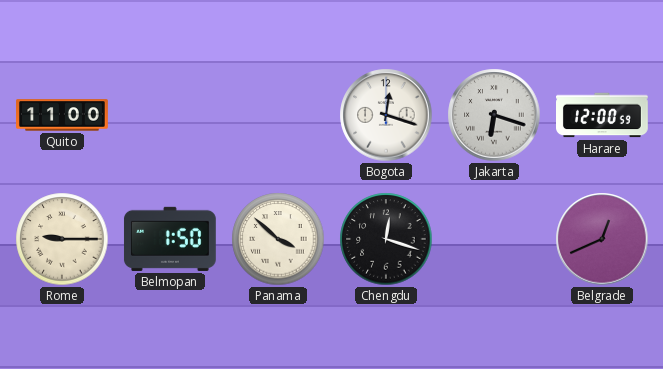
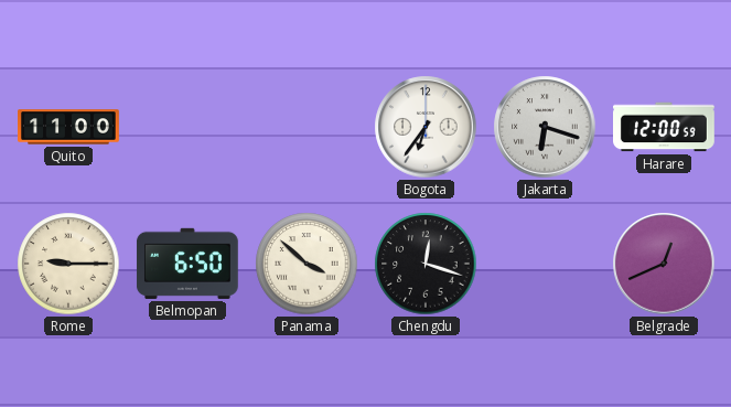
Bogota: 12:18 -> 6:36 (426, 127)
Belmopan: 1:50 -> 6:50 (187, 264)
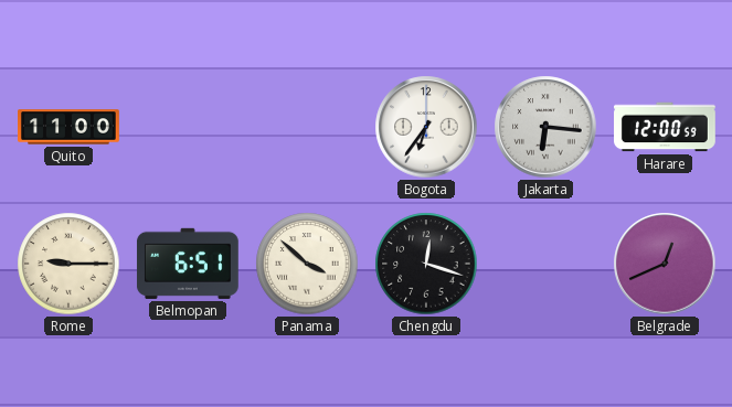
Jakarta: 6:18 -> 6:16 (545, 127)
Belmopan: 6:50 -> 6:51 (188, 264)
